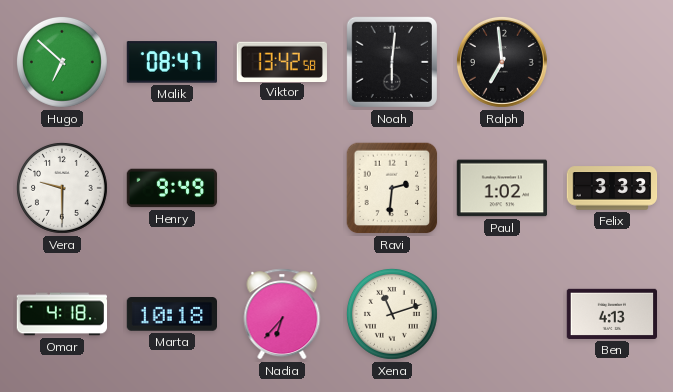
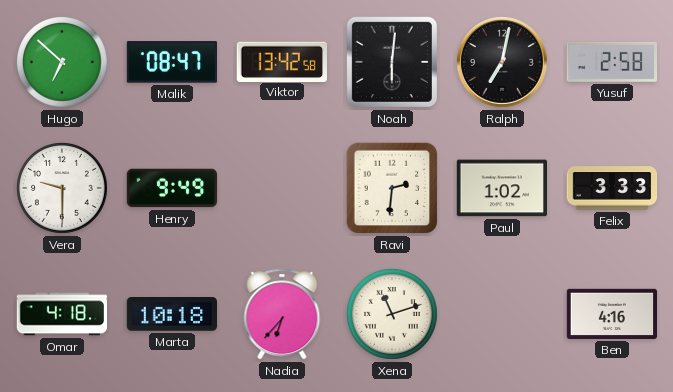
Ralph: 6:59 -> 7:02 (502, 62)
Yusuf: none -> 2:58 (611, 62)
Ben: 4:13 -> 4:16 (611, 314)
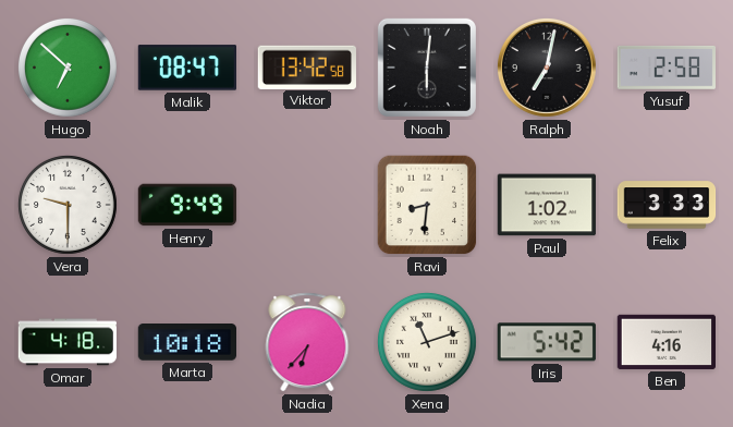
Ravi: 2:31 -> 8:31 (427, 205)
Iris: none -> 5:42 (547, 342)
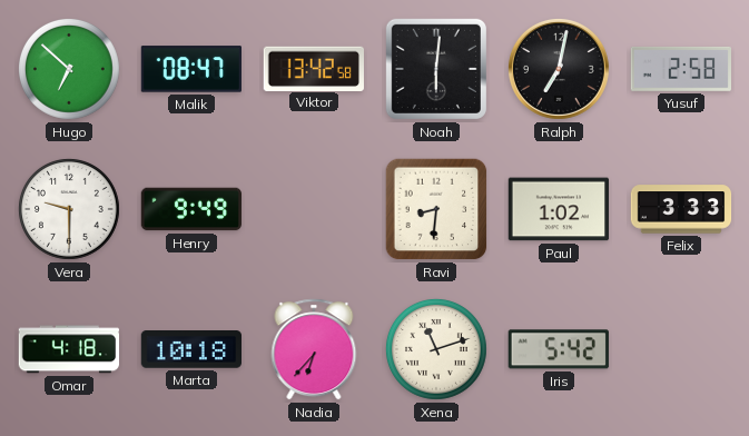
Ben: 4:16 -> none (665, 342)
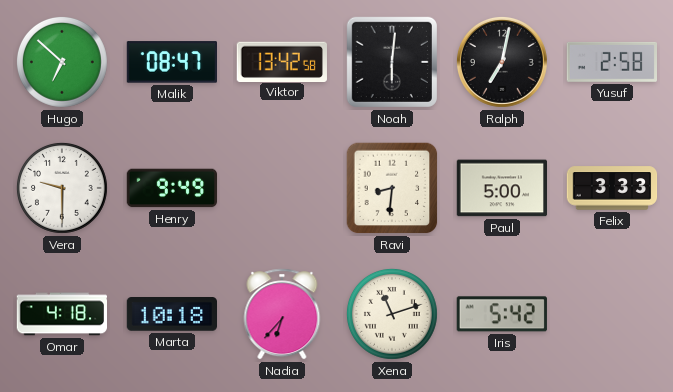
Paul: 1:02 -> 5:00 (501, 188)
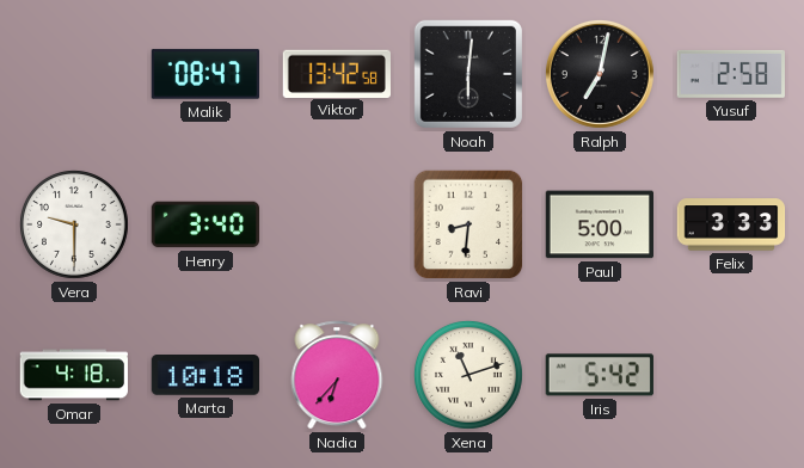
Hugo: 6:52 -> none (62, 62)
Henry: 9:49 -> 3:40 (205, 224)
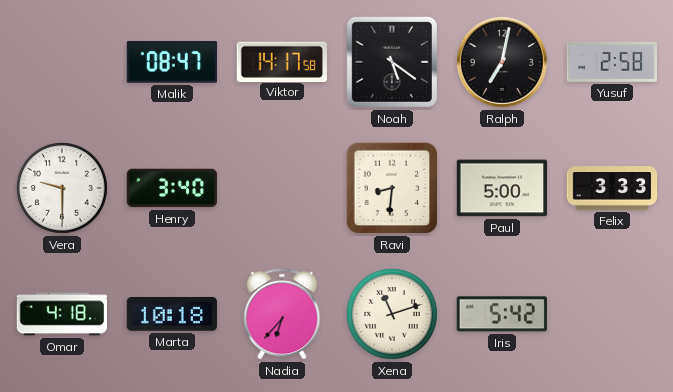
Viktor: 13:42 -> 14:17 (282, 61)
Noah: 6:01 -> 5:21 (392, 62)
